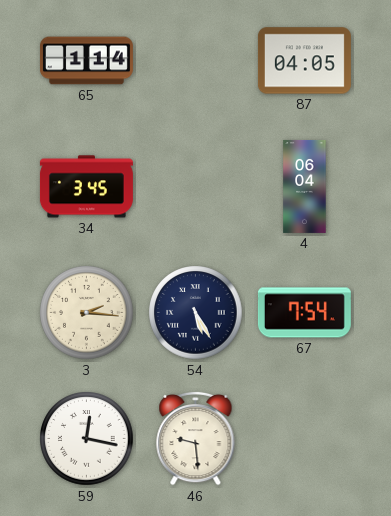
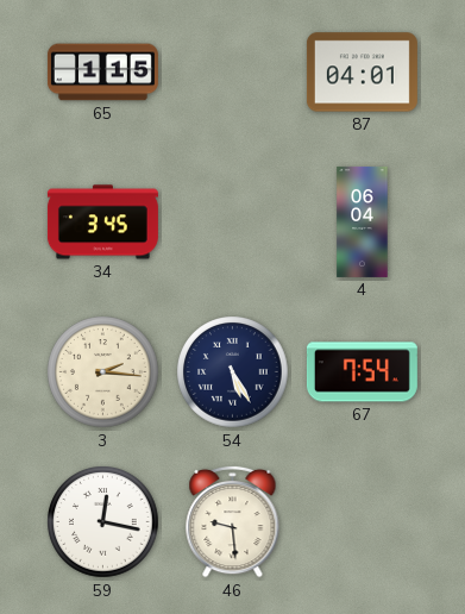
65: 1:14 -> 1:15 (102, 73)
87: 04:05 -> 04:01 (362, 73)
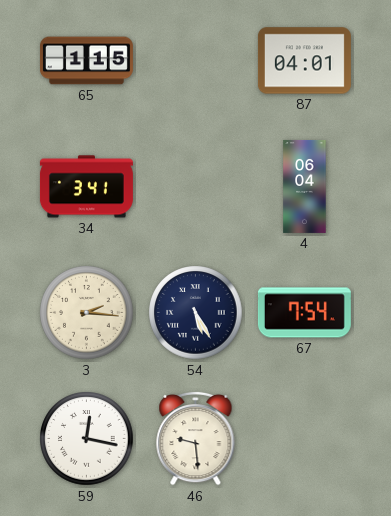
34: 3:45 -> 3:41 (86, 187)
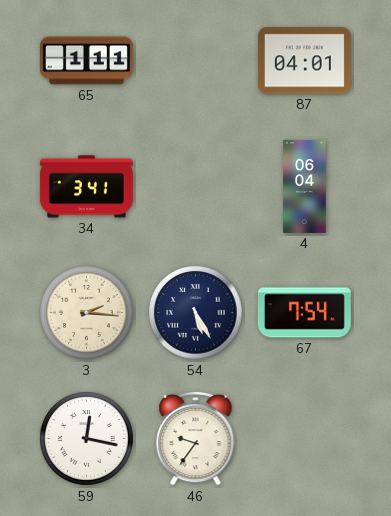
65: 1:15 -> 1:11 (86, 61)
46: 9:29 -> 9:36 (196, 438)
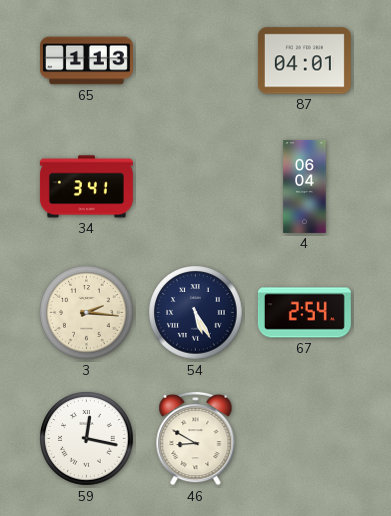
65: 1:11 -> 1:13 (86, 61)
67: 7:54 -> 2:54 (304, 313)
46: 9:36 -> 8:50 (196, 438)
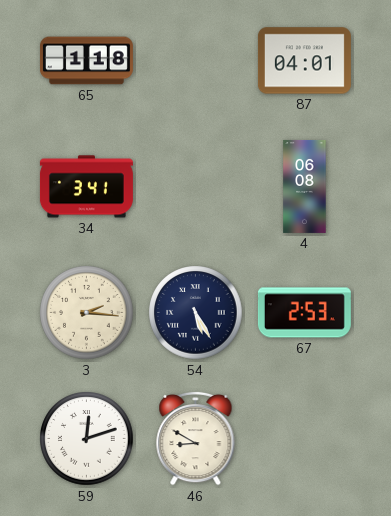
65: 1:13 -> 1:18 (86, 61)
4: 06:04 -> 06:08 (305, 186)
67: 2:54 -> 2:53 (304, 313)
59: 12:17 -> 12:12 (87, 439)
